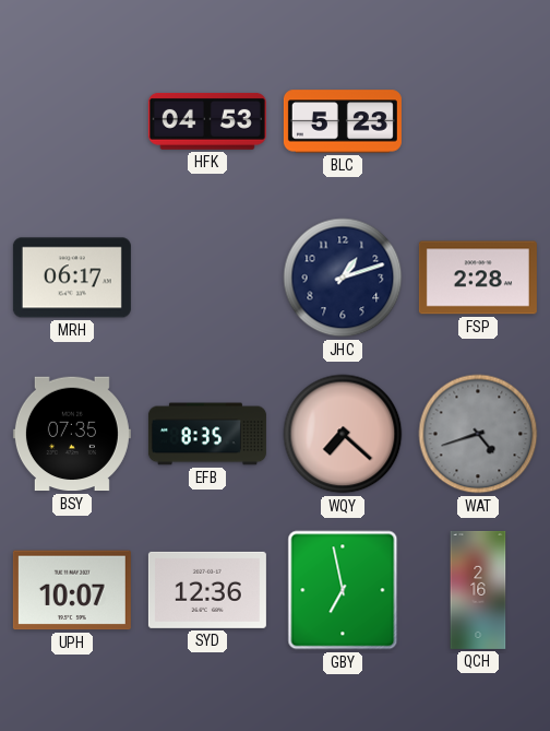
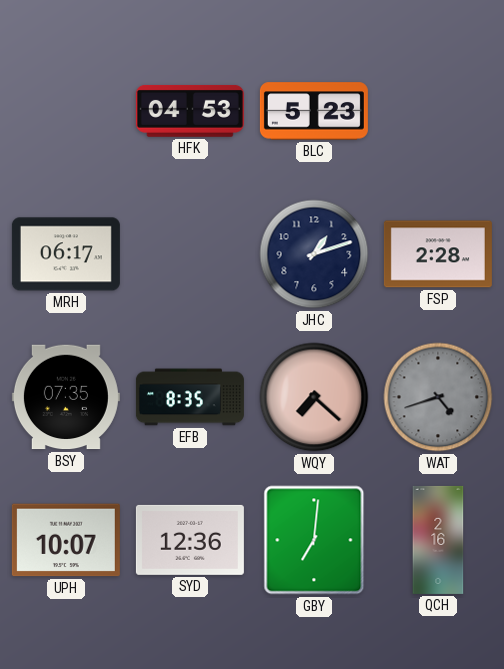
GBY: 6:58 -> 7:01 (314, 540)
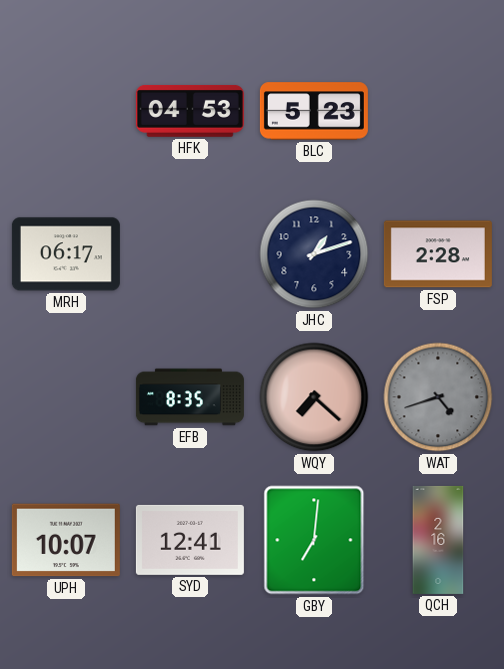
BSY: 07:35 -> none (66, 397)
SYD: 12:36 -> 12:41 (190, 540)
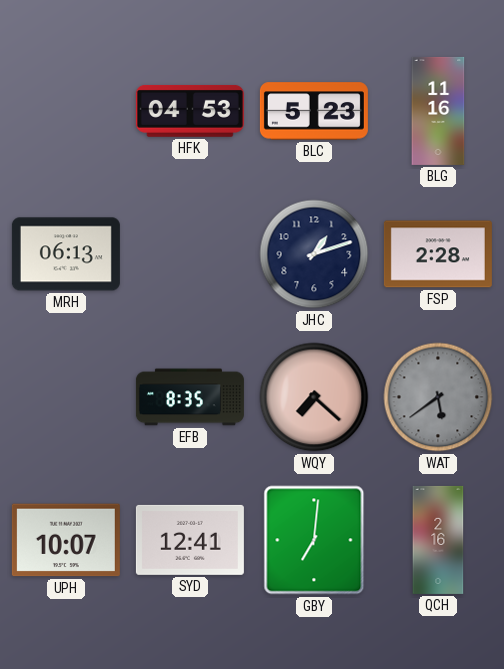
BLG: none -> 11:16 (438, 111)
MRH: 06:17 -> 06:13 (66, 254)
WAT: 4:42 -> 5:39 (438, 397)
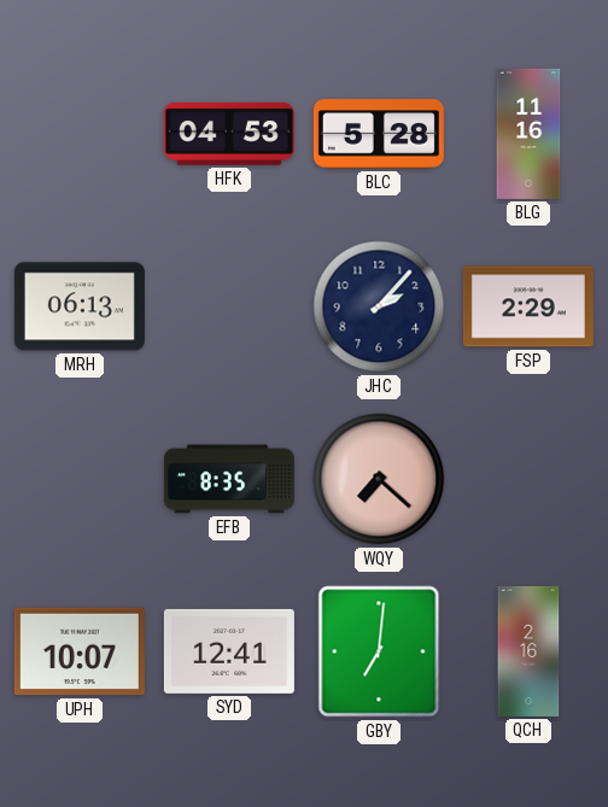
BLC: 5:23 -> 5:28 (379, 134)
JHC: 1:12 -> 2:07 (379, 306)
FSP: 2:28 -> 2:29 (528, 306)
WAT: 5:39 -> none (438, 397)
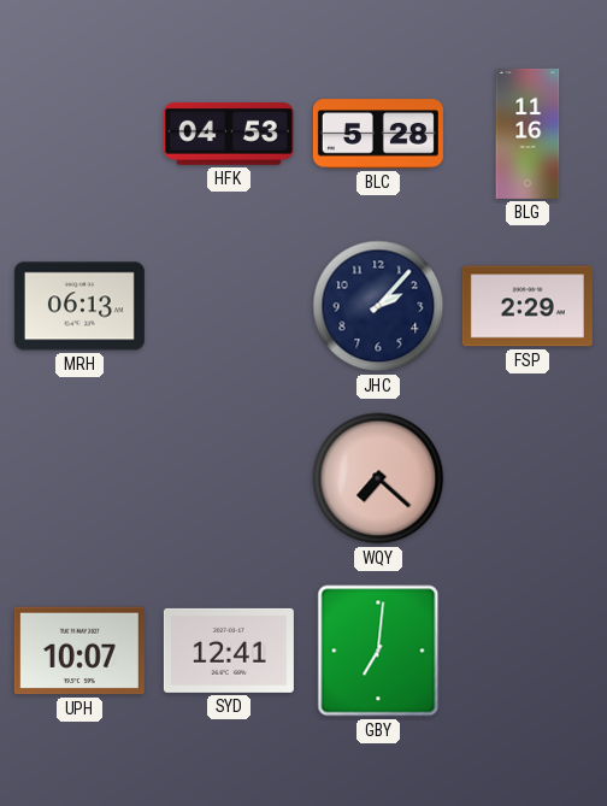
EFB: 8:35 -> none (229, 479)
QCH: 2:16 -> none (528, 651)
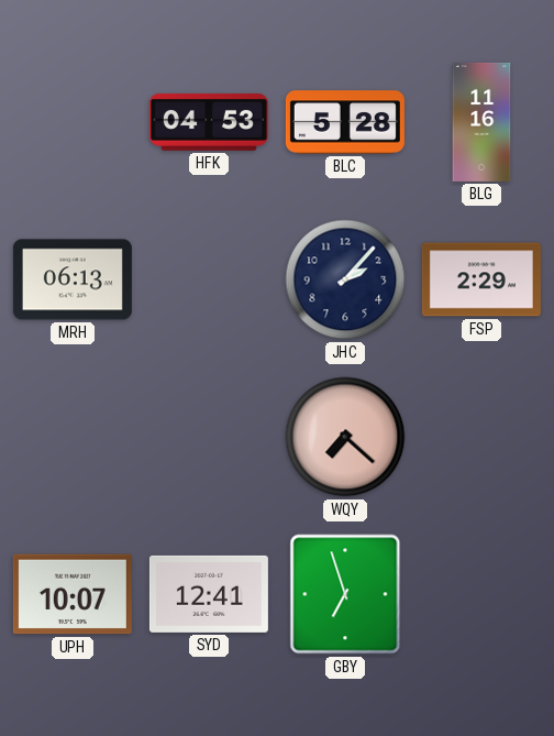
GBY: 7:01 -> 6:57 (345, 594)
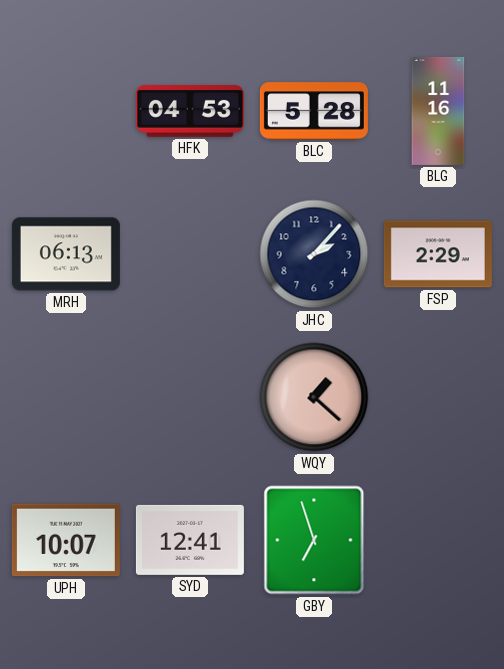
WQY: 7:22 -> 1:22 (314, 397)
